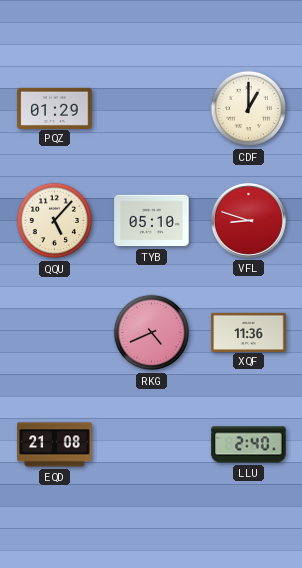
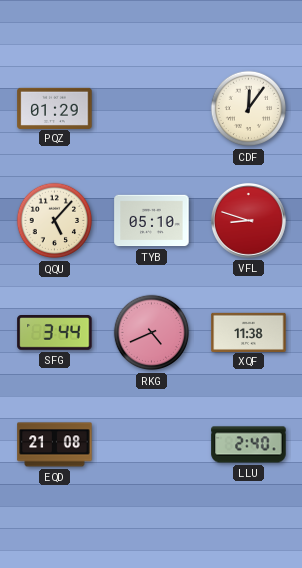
CDF: 1:00 -> 12:06 (249, 109)
SFG: none -> 3:44 (55, 333)
XQF: 11:36 -> 11:38 (249, 332)
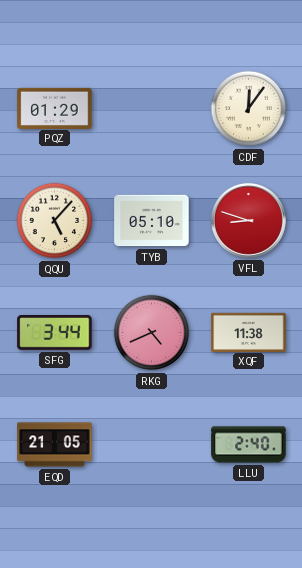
EQD: 21:08 -> 21:05 (55, 445)
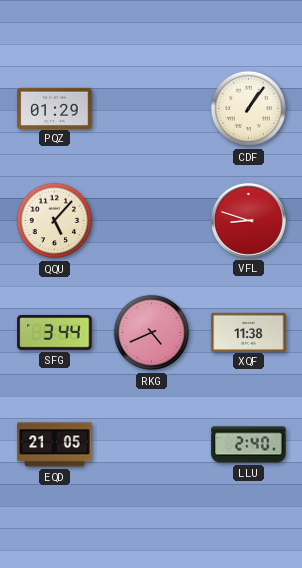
CDF: 12:06 -> 1:06 (249, 109)
TYB: 05:10 -> none (152, 221)
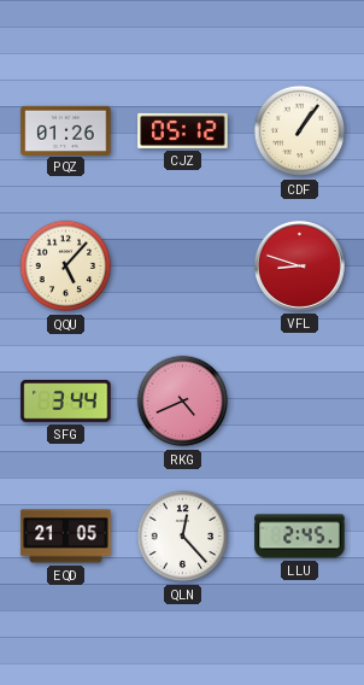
PQZ: 01:29 -> 01:26 (66, 130)
CJZ: none -> 05:12 (183, 130)
XQF: 11:38 -> none (249, 332)
QLN: none -> 12:23 (183, 537)
LLU: 2:40 -> 2:45 (300, 537)
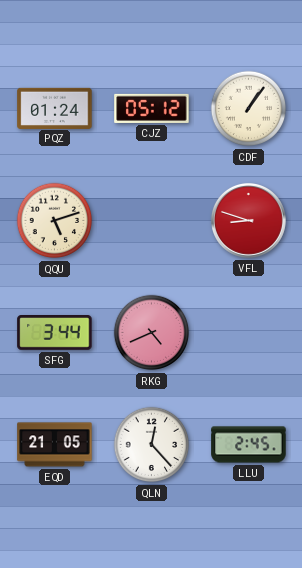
PQZ: 01:26 -> 01:24 (55, 108)
QQU: 5:07 -> 5:12 (55, 221)
